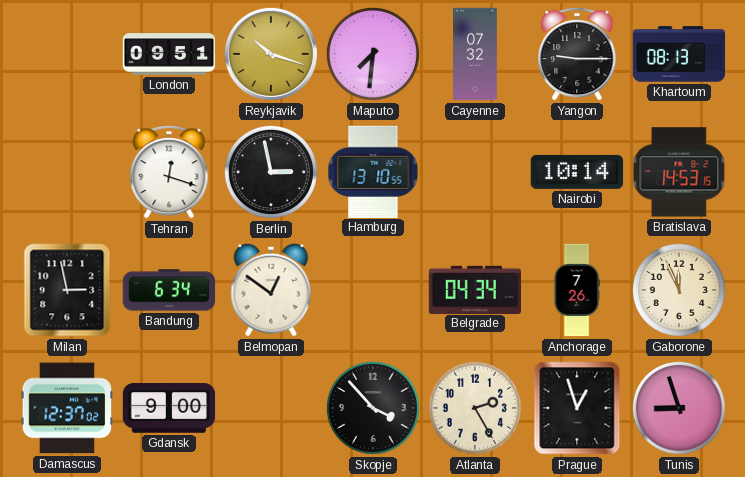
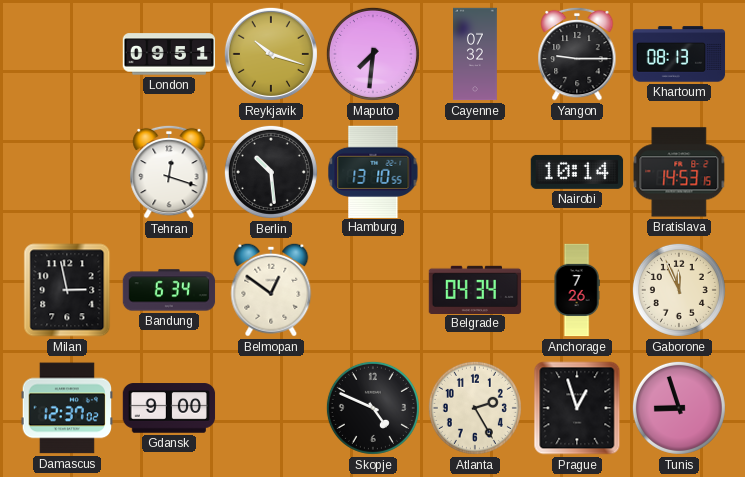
Berlin: 2:58 -> 10:29 (271, 172)
Skopje: 3:53 -> 4:49 (373, 408)
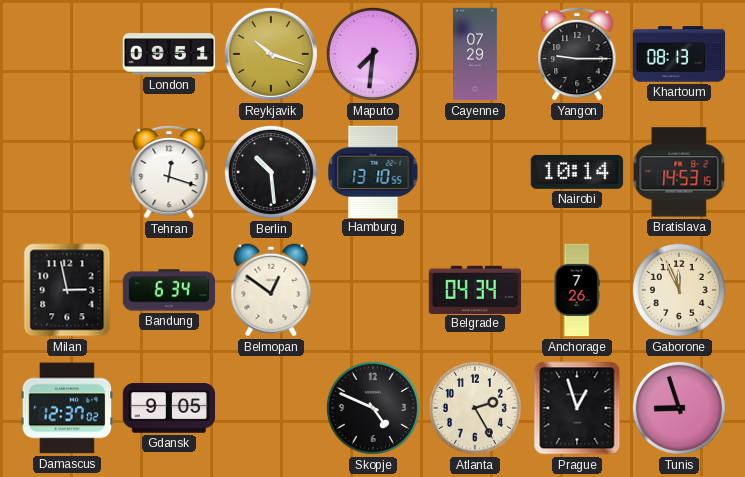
Cayenne: 07:32 -> 07:29 (476, 54)
Gdansk: 9:00 -> 9:05 (169, 408)
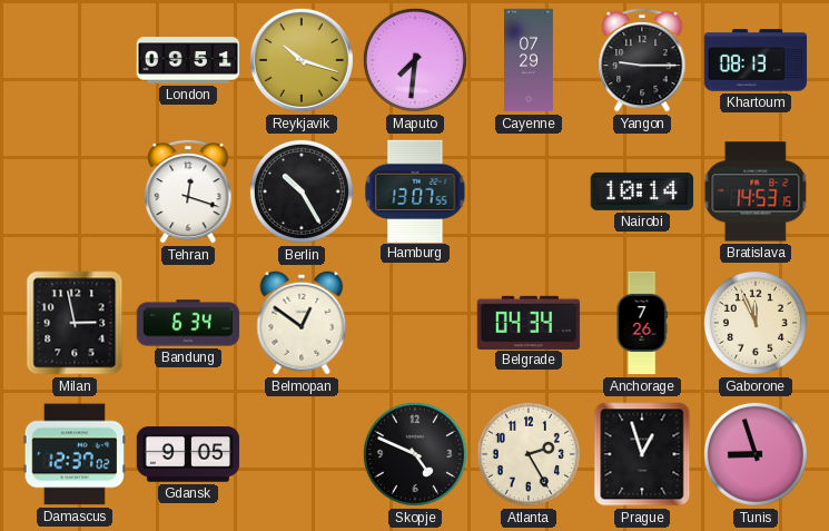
Berlin: 10:29 -> 10:25 (302, 191)
Hamburg: 13:10 -> 13:07 (415, 190)
